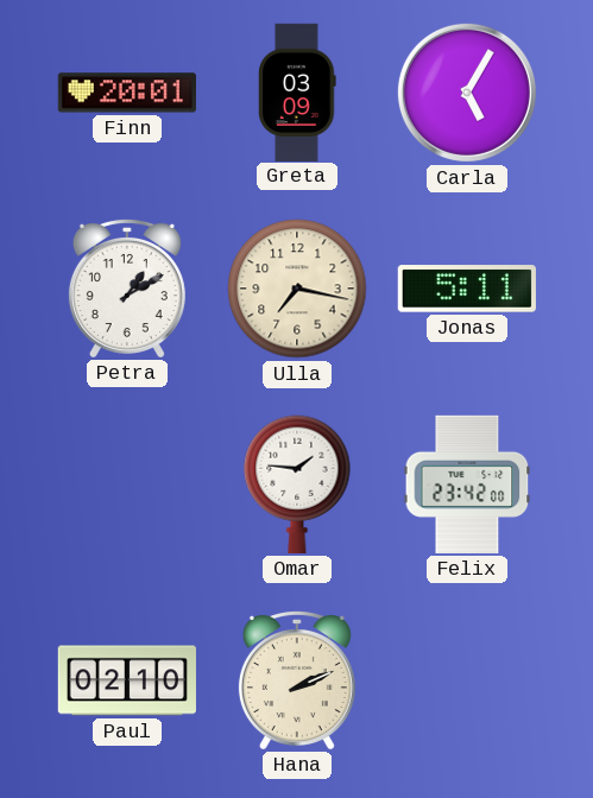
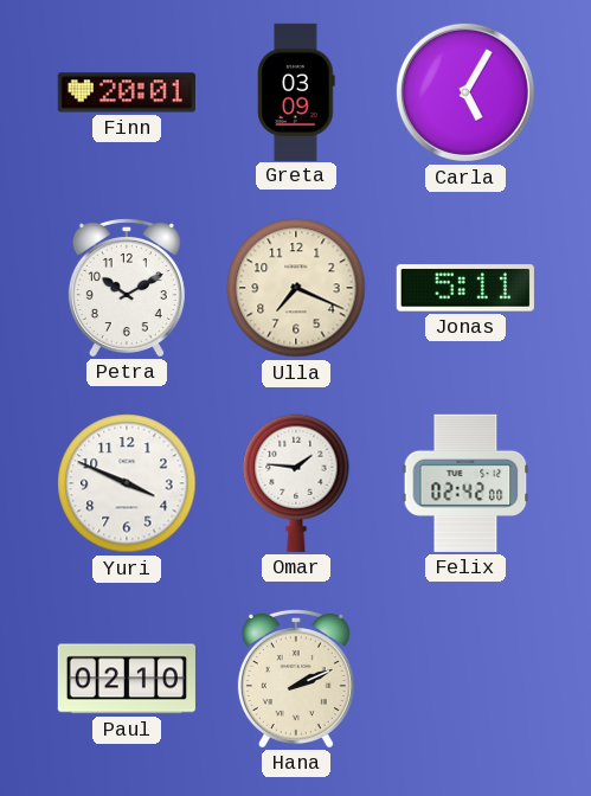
Petra: 1:10 -> 10:10 (127, 287)
Ulla: 7:17 -> 7:19 (296, 288)
Yuri: none -> 3:49 (127, 483)
Felix: 23:42 -> 02:42 (465, 483)
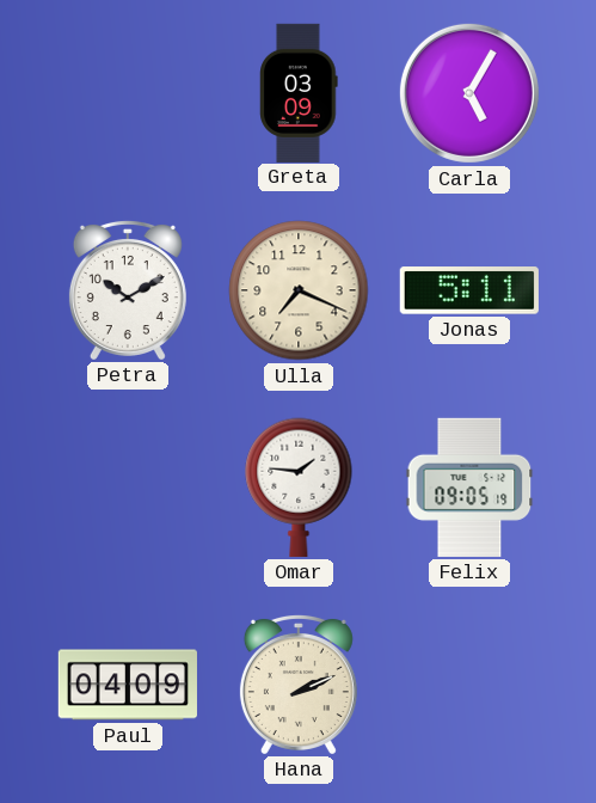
Finn: 20:01 -> none (127, 92)
Yuri: 3:49 -> none (127, 483)
Felix: 02:42 -> 09:05 (469, 488)
Paul: 02:10 -> 04:09 (128, 685)
